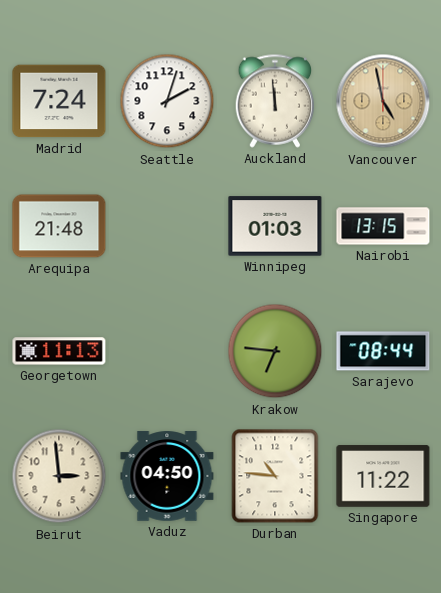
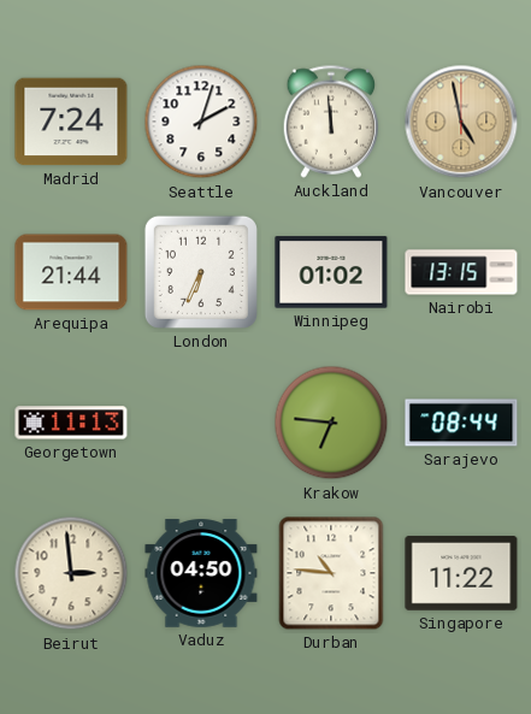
Arequipa: 21:48 -> 21:44 (71, 272)
London: none -> 6:34 (201, 272)
Winnipeg: 01:03 -> 01:02 (331, 272)
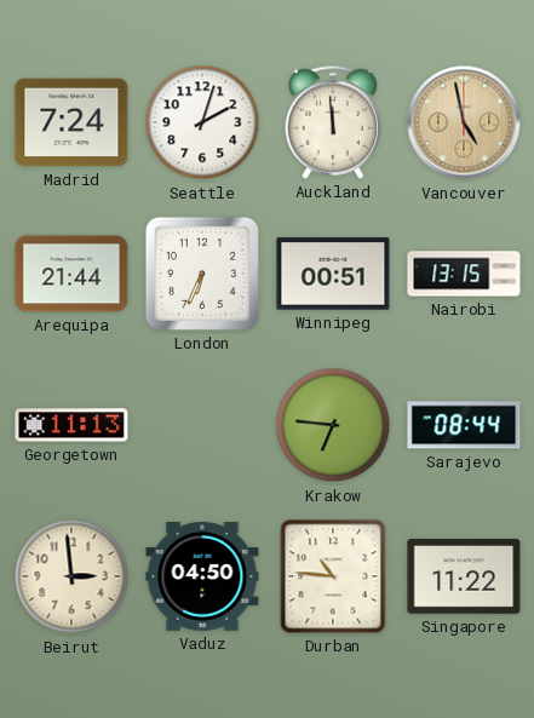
Winnipeg: 01:02 -> 00:51 (333, 274)
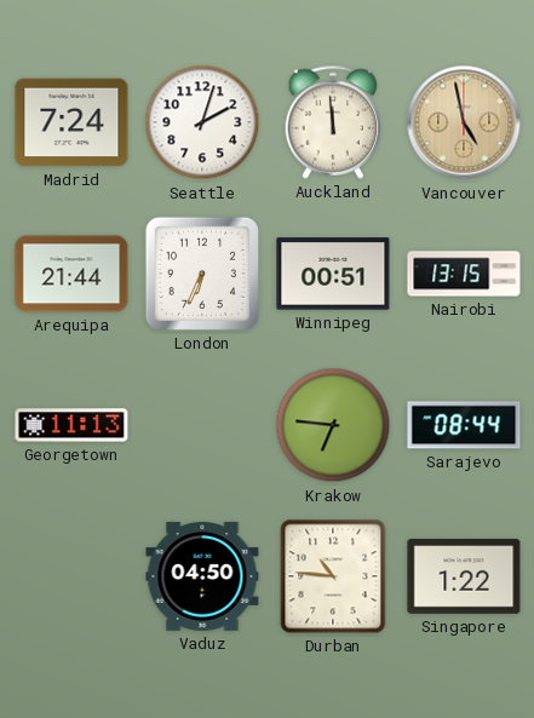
Beirut: 2:59 -> none (71, 576)
Singapore: 11:22 -> 1:22 (464, 576)
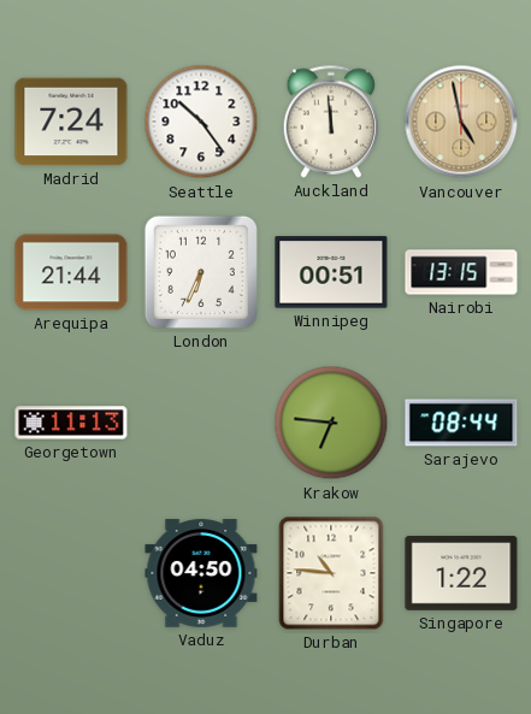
Seattle: 2:03 -> 10:24 (201, 122)
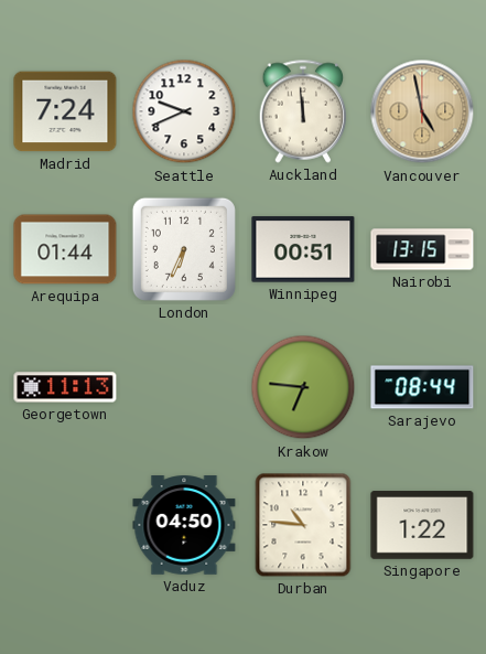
Seattle: 10:24 -> 9:41 (184, 111)
Arequipa: 21:44 -> 01:44 (65, 249)
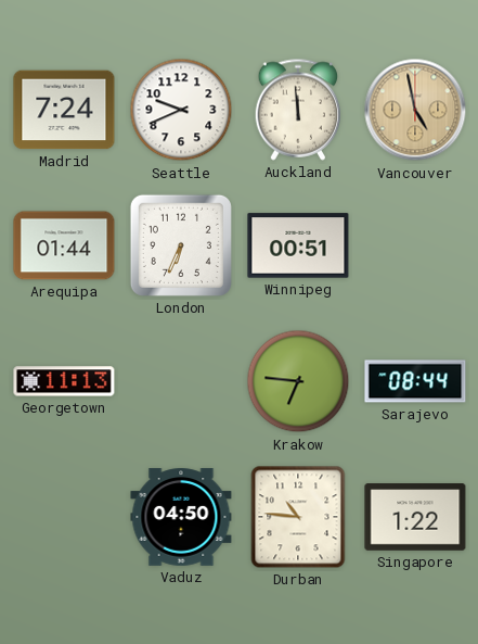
Nairobi: 13:15 -> none (422, 249)
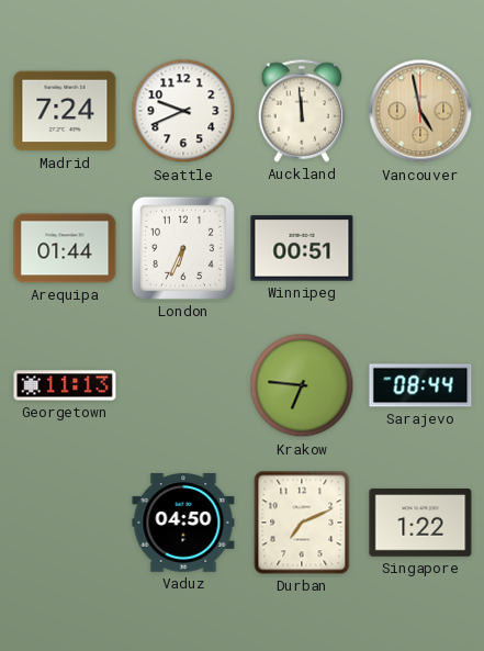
Durban: 10:46 -> 7:11 (302, 523)
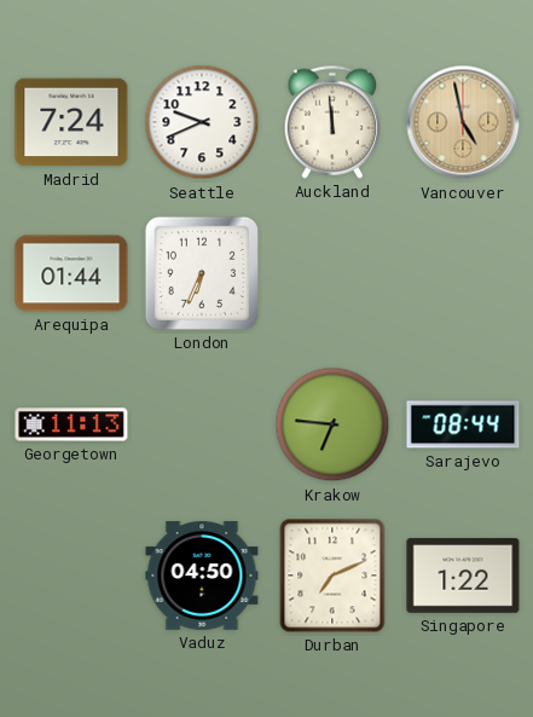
Winnipeg: 00:51 -> none (302, 248)
